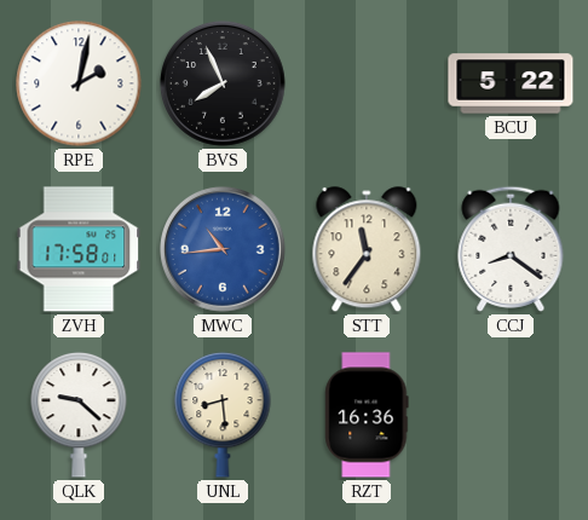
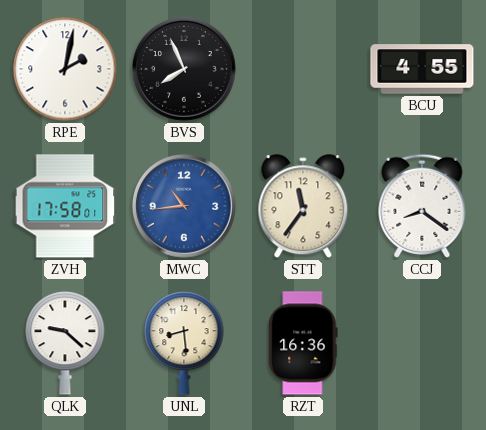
BCU: 5:22 -> 4:55 (422, 69)
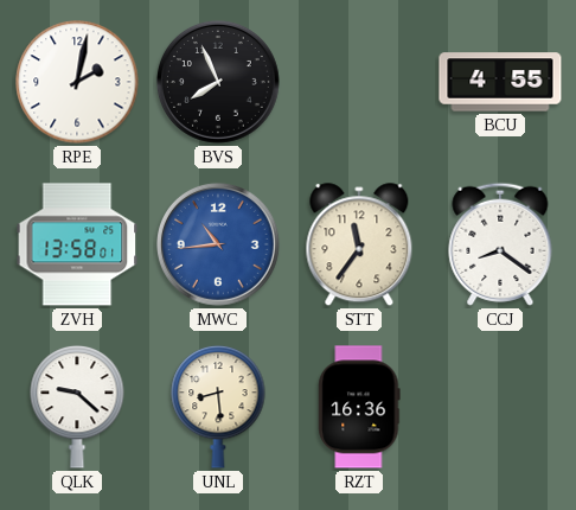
ZVH: 17:58 -> 13:58 (77, 244)
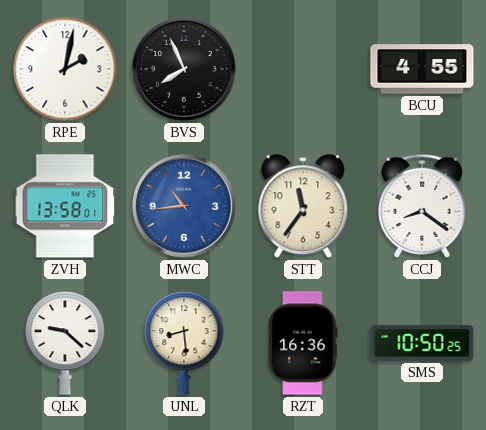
SMS: none -> 10:50 (422, 343)
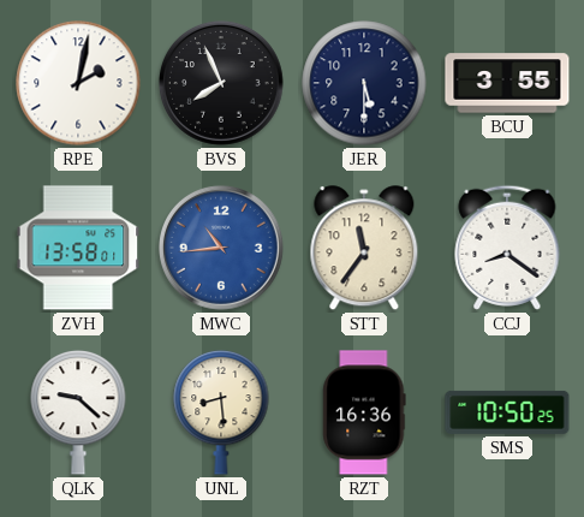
JER: none -> 5:30 (364, 83)
BCU: 4:55 -> 3:55 (507, 83)
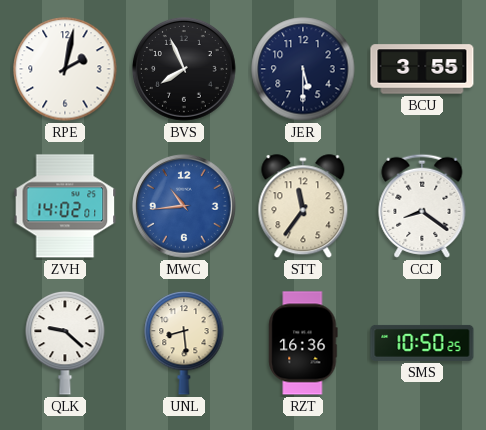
ZVH: 13:58 -> 14:02 (65, 206)
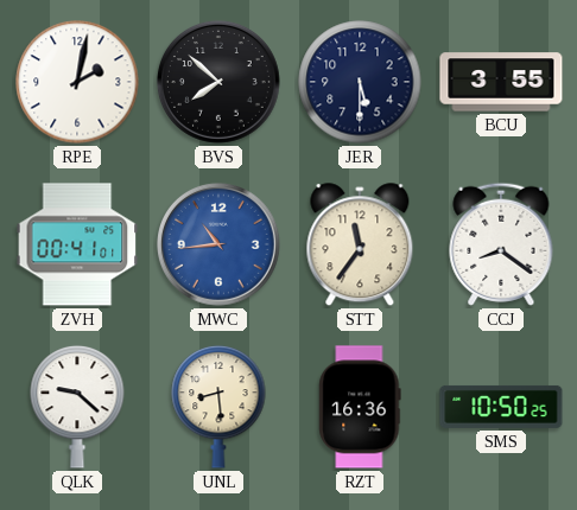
BVS: 7:56 -> 7:52 (218, 82)
ZVH: 14:02 -> 00:41 (77, 244)
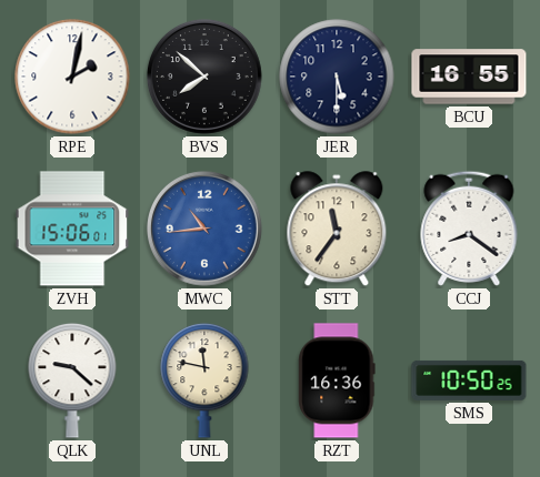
BCU: 3:55 -> 16:55 (469, 77)
ZVH: 00:41 -> 15:06 (72, 229)
UNL: 8:29 -> 11:47 (204, 380)
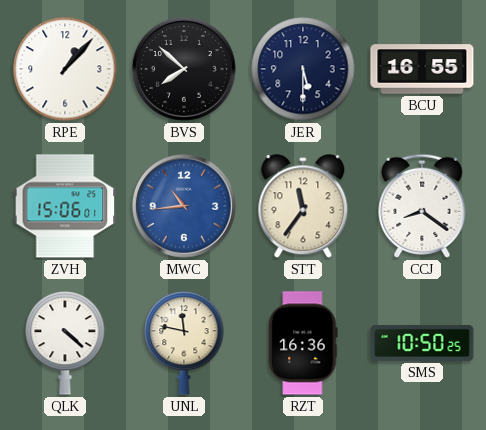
RPE: 2:02 -> 1:07 (65, 69)
QLK: 9:22 -> 4:22 (65, 343)
